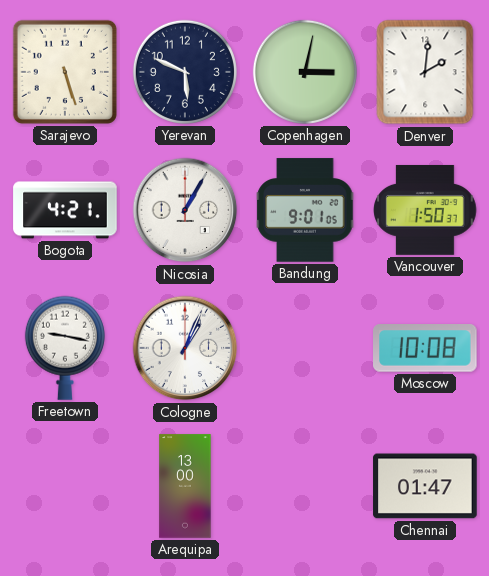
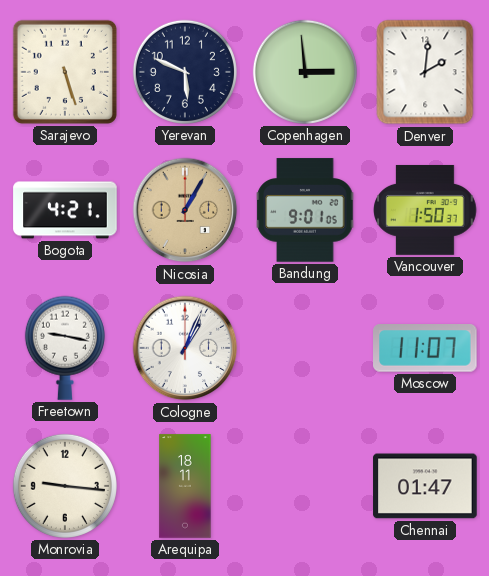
Copenhagen: 3:02 -> 2:59 (305, 72)
Nicosia dial: white -> champagne (185, 210)
Moscow: 10:08 -> 11:07 (426, 349)
Monrovia: none -> 9:16 (65, 486)
Arequipa: 13:00 -> 18:11 (185, 486)
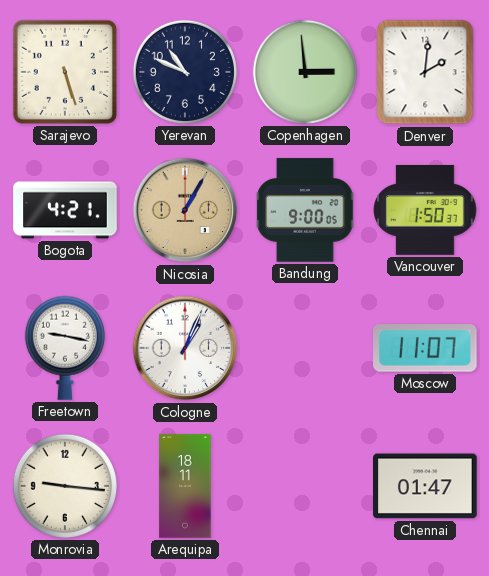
Yerevan: 5:49 -> 10:49 (185, 72)
Bandung: 9:01 -> 9:00 (305, 210)
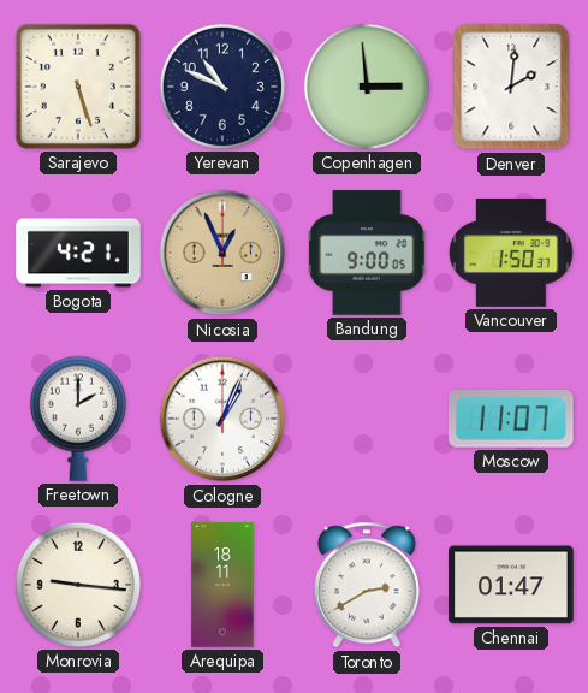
Nicosia: 1:05 -> 12:56 (222, 253)
Freetown: 9:17 -> 2:00 (78, 419)
Toronto: none -> 2:40 (367, 585)
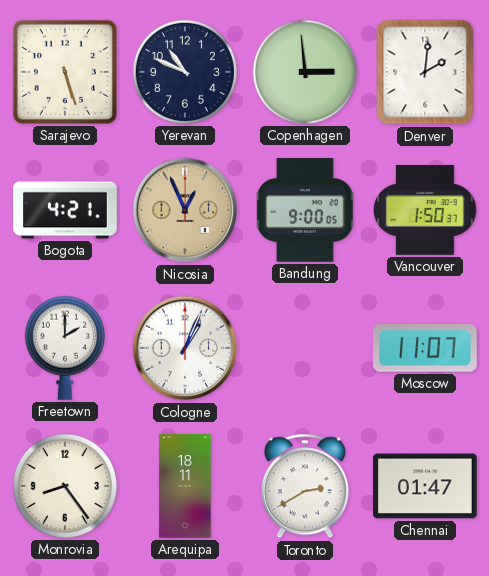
Monrovia: 9:16 -> 8:24 (65, 486)
